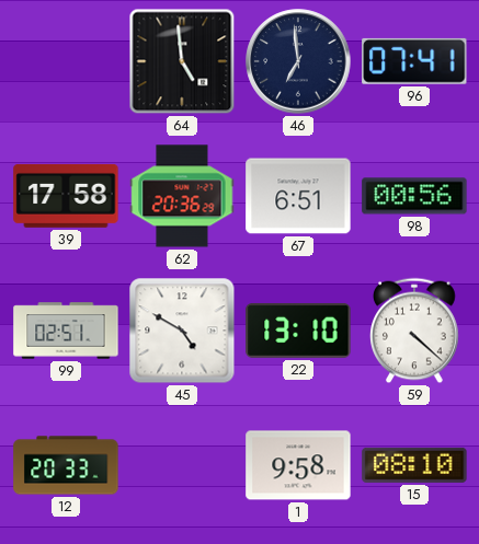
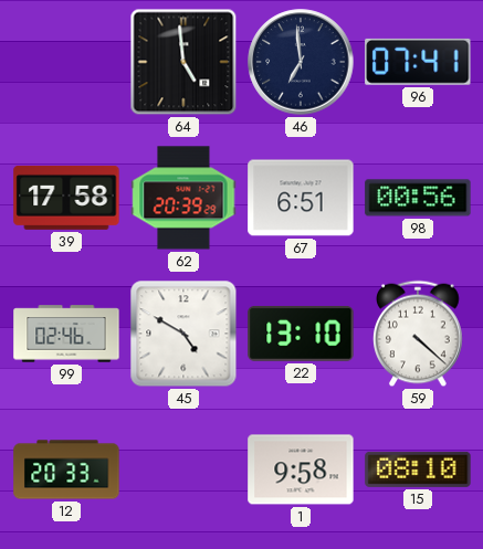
62: 20:36 -> 20:39 (183, 198)
99: 02:51 -> 02:46 (66, 334)
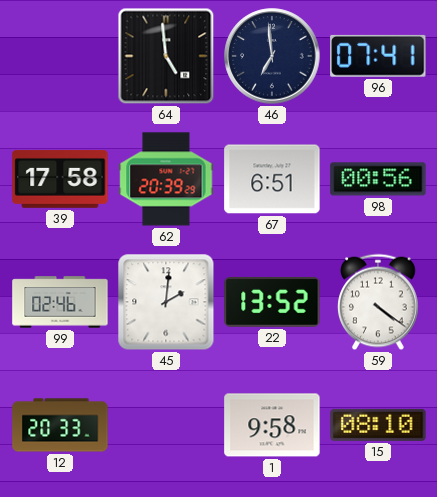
45: 4:50 -> 2:01 (166, 302)
22: 13:10 -> 13:52 (272, 302)
59: 4:22 -> 4:21 (379, 302)
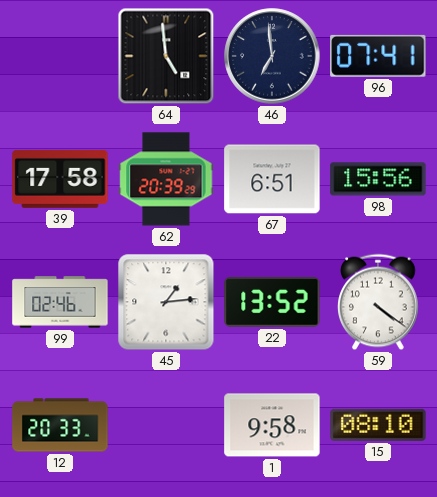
98: 00:56 -> 15:56 (378, 179)
45: 2:01 -> 1:14 (166, 302)
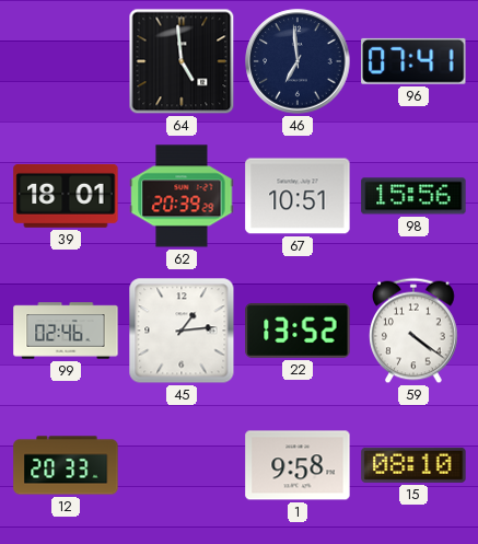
39: 17:58 -> 18:01 (66, 196)
67: 6:51 -> 10:51 (298, 196)
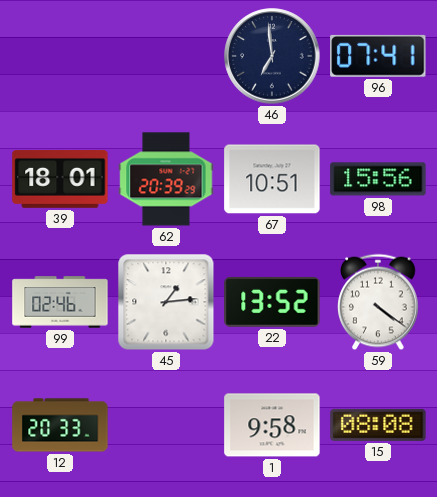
64: 4:59 -> none (182, 61)
15: 08:10 -> 08:08 (378, 425)
